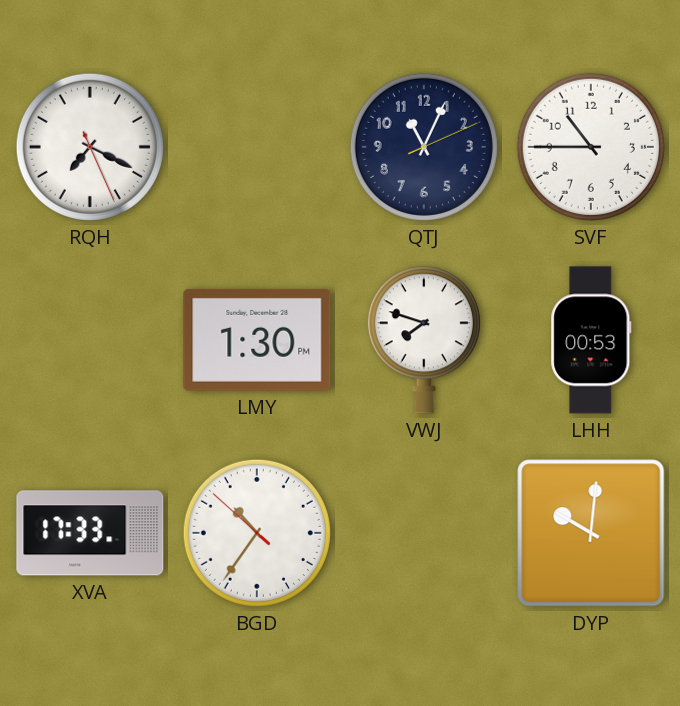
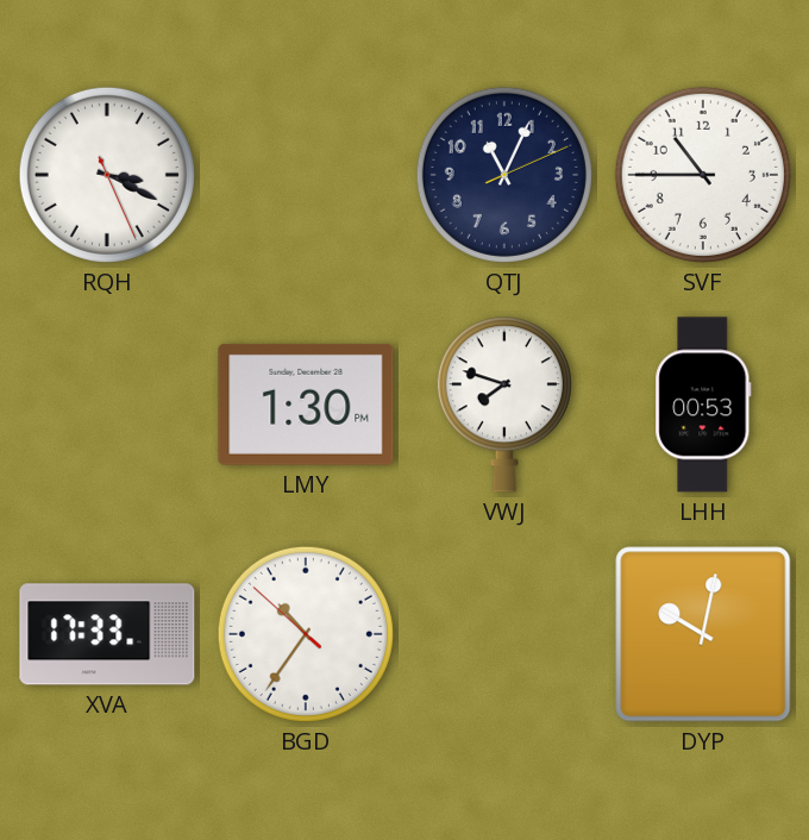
RQH: 7:19 -> 3:19 (107, 175)
DYP: 10:01 -> 10:02 (703, 634)
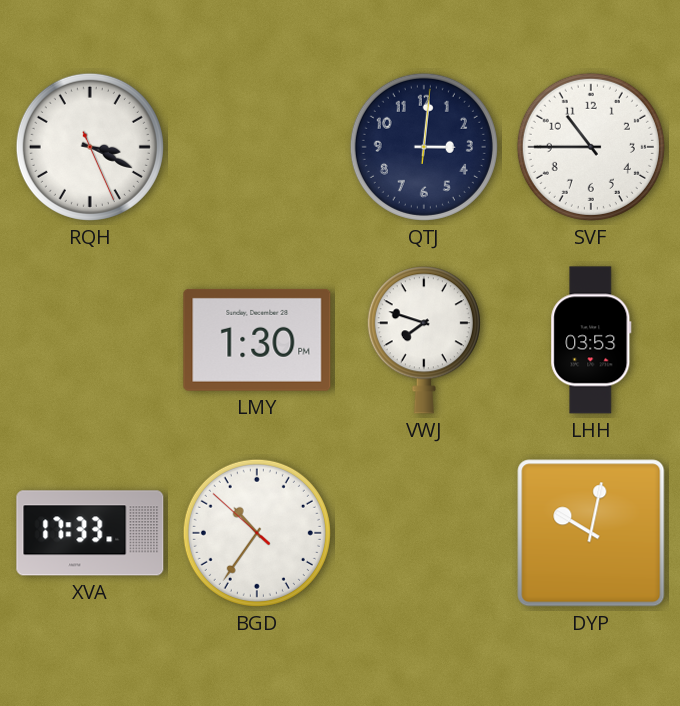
QTJ: 11:04 -> 3:01 (424, 147)
LHH: 00:53 -> 03:53 (591, 340)
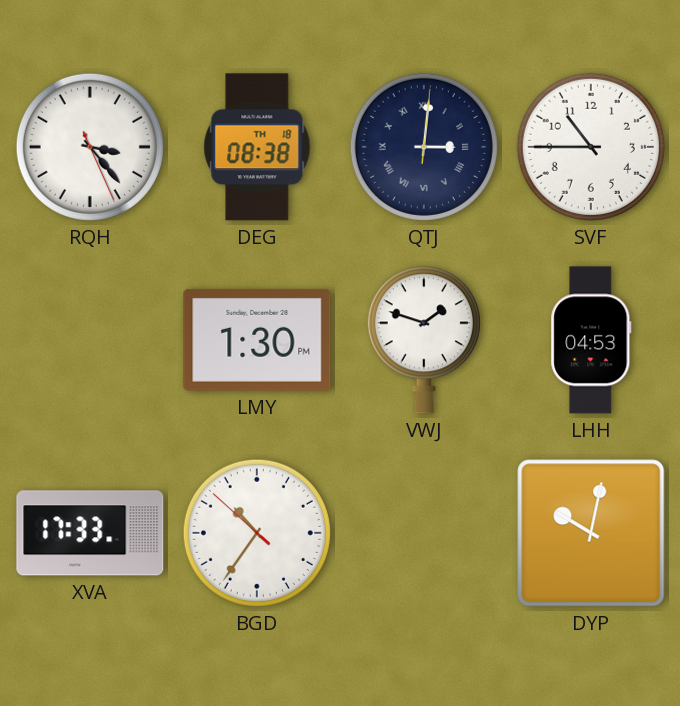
RQH: 3:19 -> 3:23 (90, 147)
DEG: none -> 08:38 (257, 147)
QTJ numerals: Arabic -> Roman (424, 147)
VWJ: 7:48 -> 1:48 (424, 340)
LHH: 03:53 -> 04:53 (591, 340)
